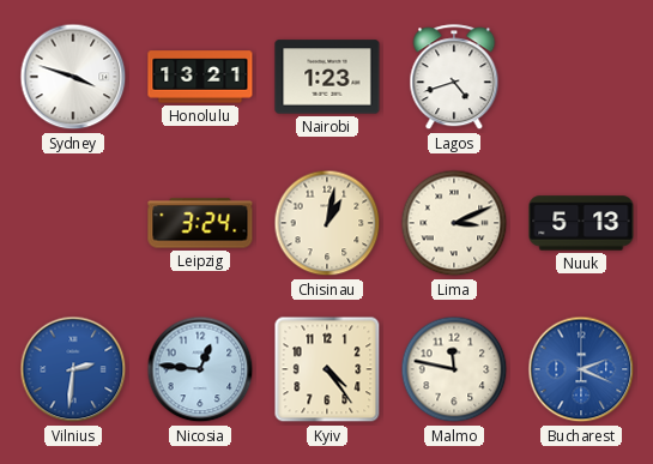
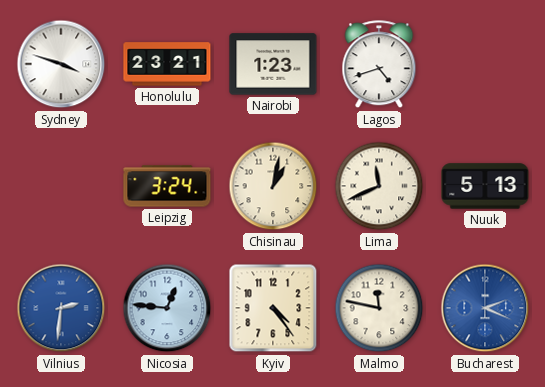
Honolulu: 13:21 -> 23:21 (167, 64)
Lima: 3:11 -> 11:41 (379, 186)
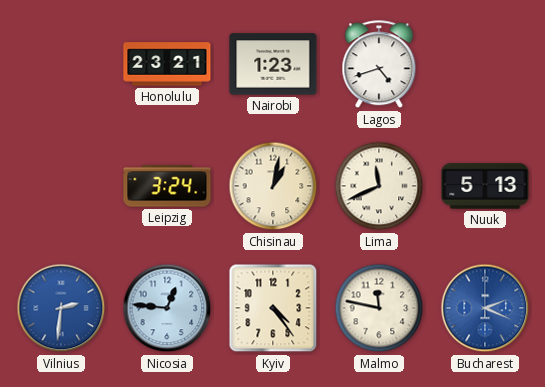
Sydney: 3:48 -> none (61, 64)
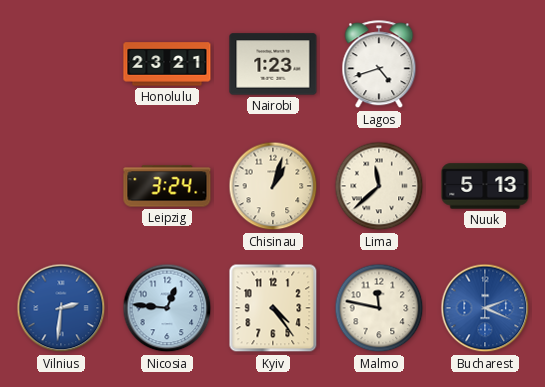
Chisinau: 1:02 -> 1:03 (273, 186)
Lima: 11:41 -> 11:38 (379, 186)
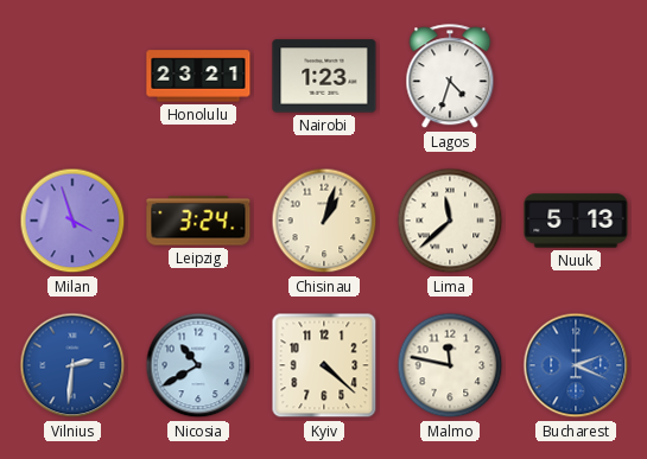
Lagos: 4:42 -> 4:33 (450, 77)
Milan: none -> 3:57 (72, 221)
Nicosia: 12:46 -> 10:40 (198, 365)
Kyiv: 4:24 -> 4:22 (324, 365)
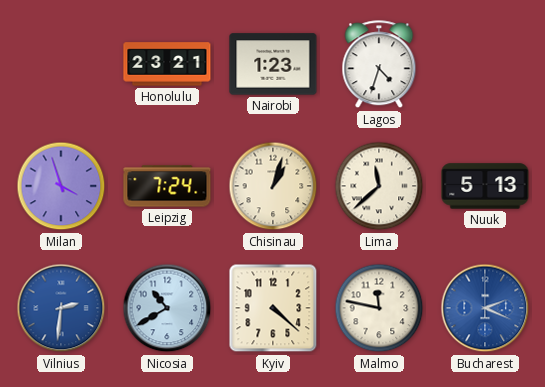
Leipzig: 3:24 -> 7:24 (167, 186)
